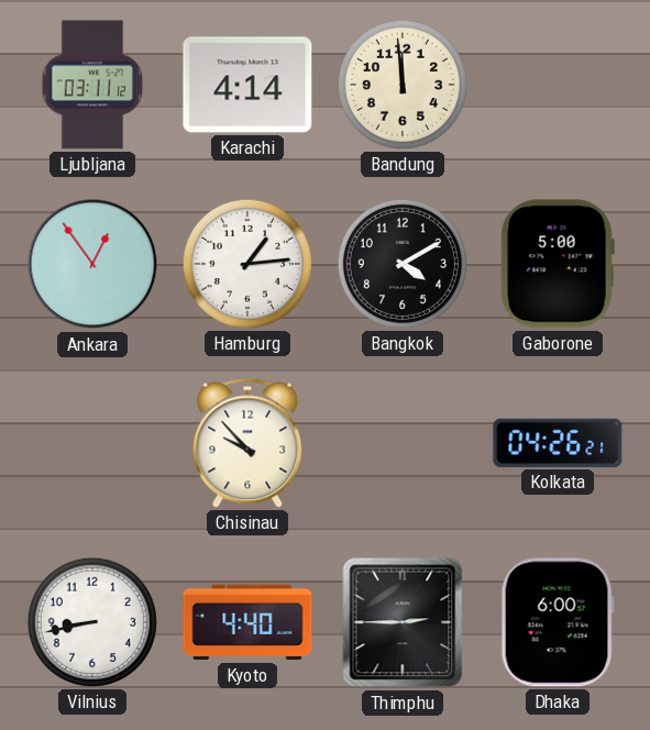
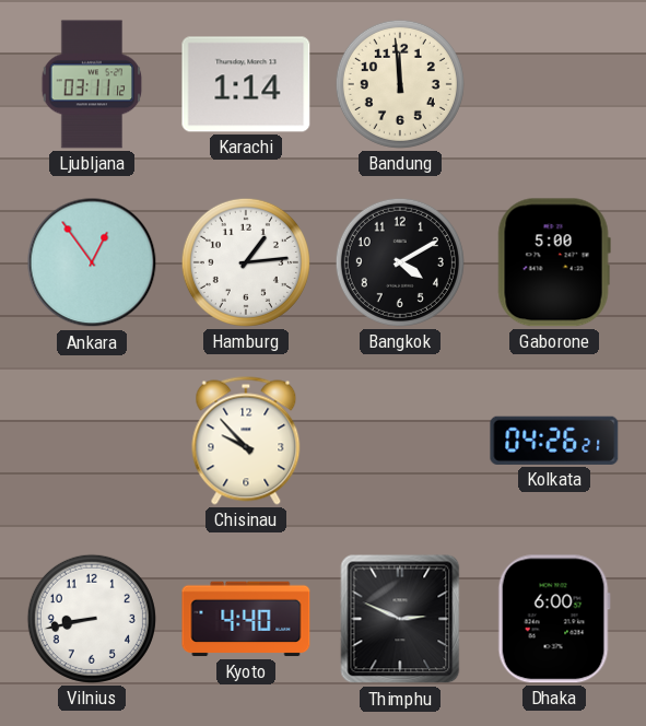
Karachi: 4:14 -> 1:14 (246, 84)
Thimphu: 2:45 -> 2:49 (400, 619)
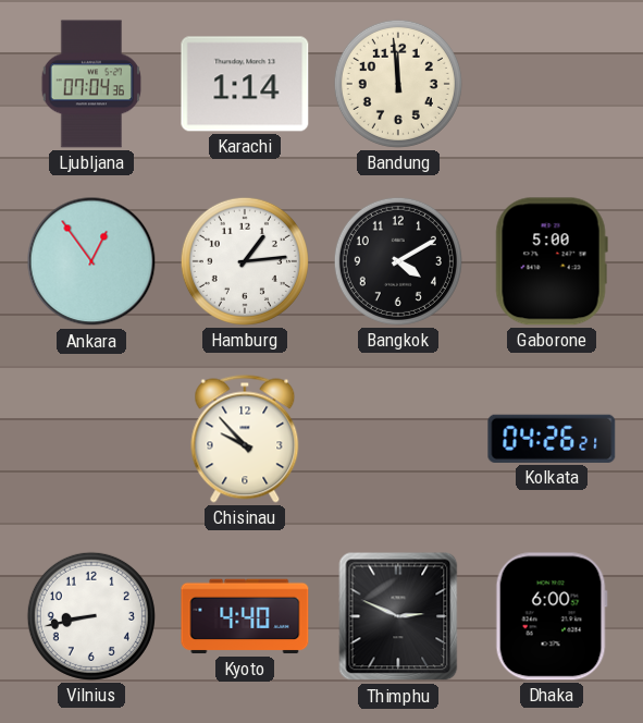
Ljubljana: 03:11 -> 07:04 (91, 84)
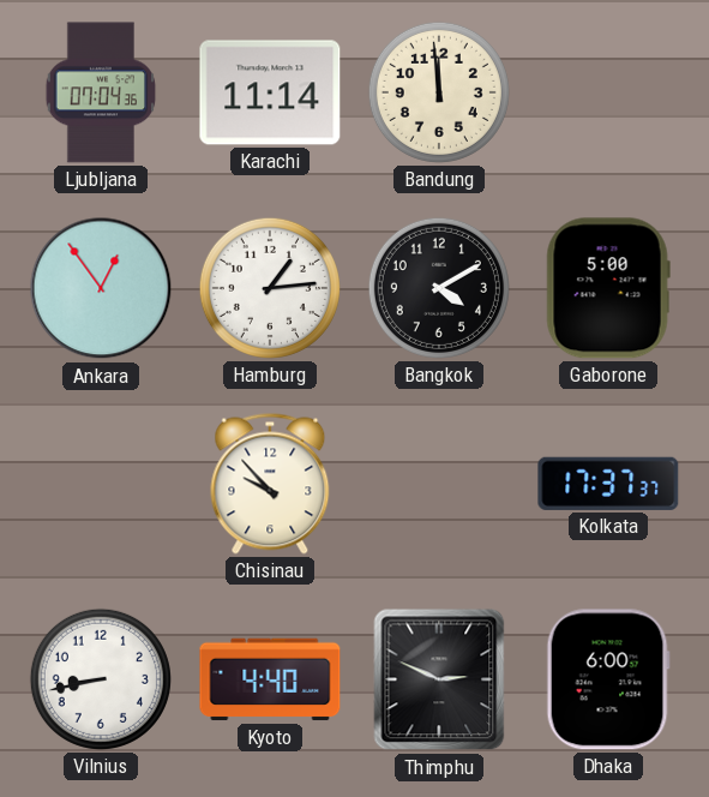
Karachi: 1:14 -> 11:14 (270, 92)
Kolkata: 04:26 -> 17:37 (608, 484)
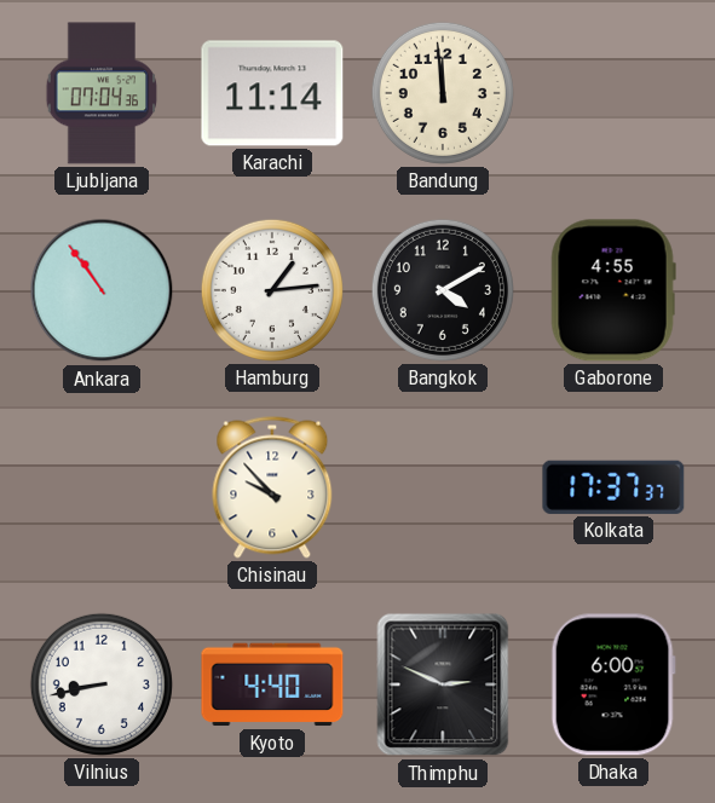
Ankara: 12:54 -> 10:54 (102, 290)
Gaborone: 5:00 -> 4:55 (613, 290)
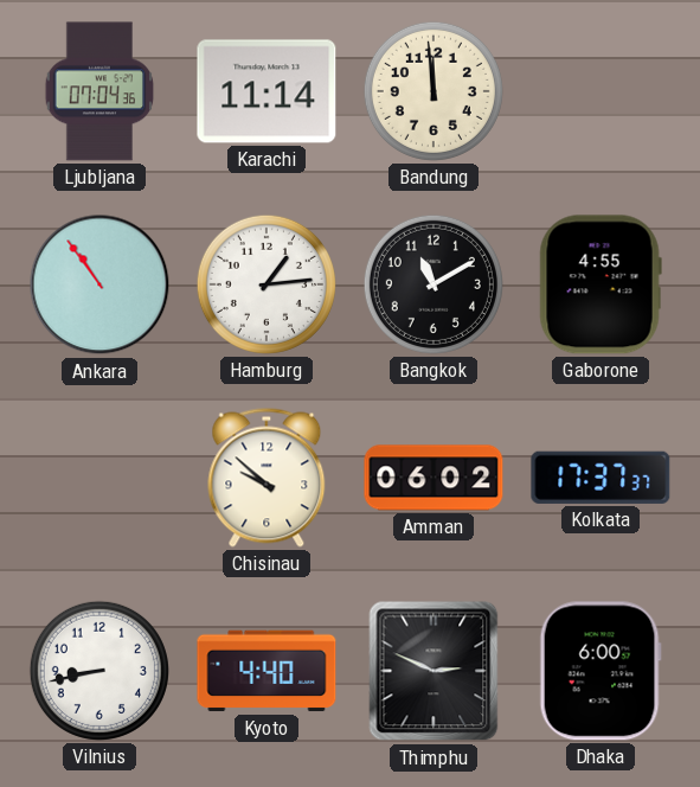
Bangkok: 4:10 -> 11:10 (434, 284)
Chisinau: 9:53 -> 9:52 (266, 478)
Amman: none -> 06:02 (434, 478)
